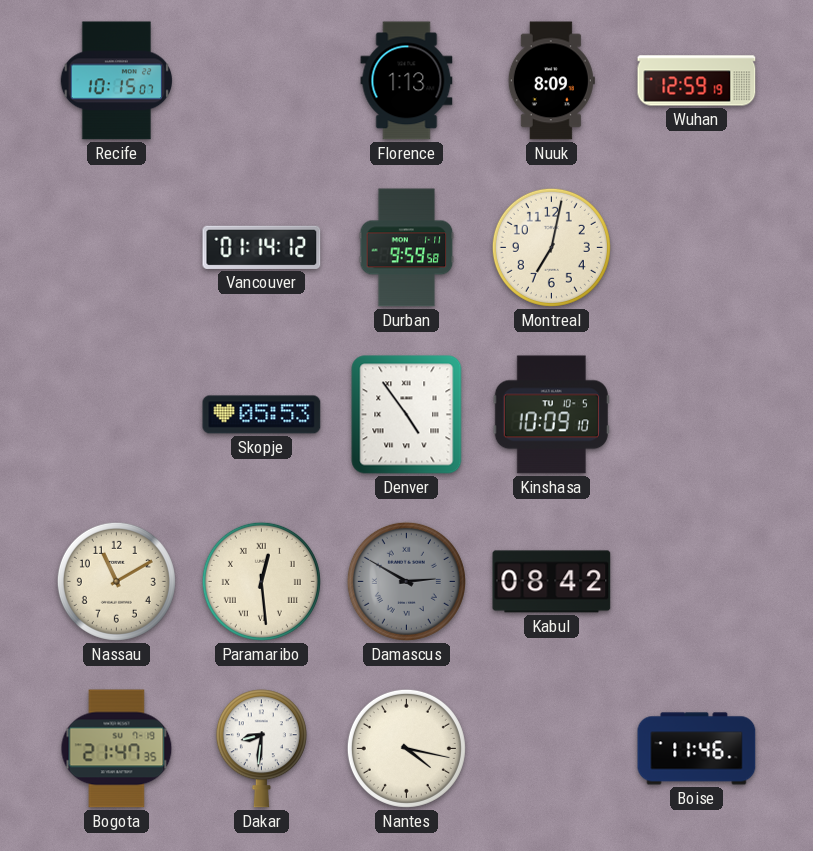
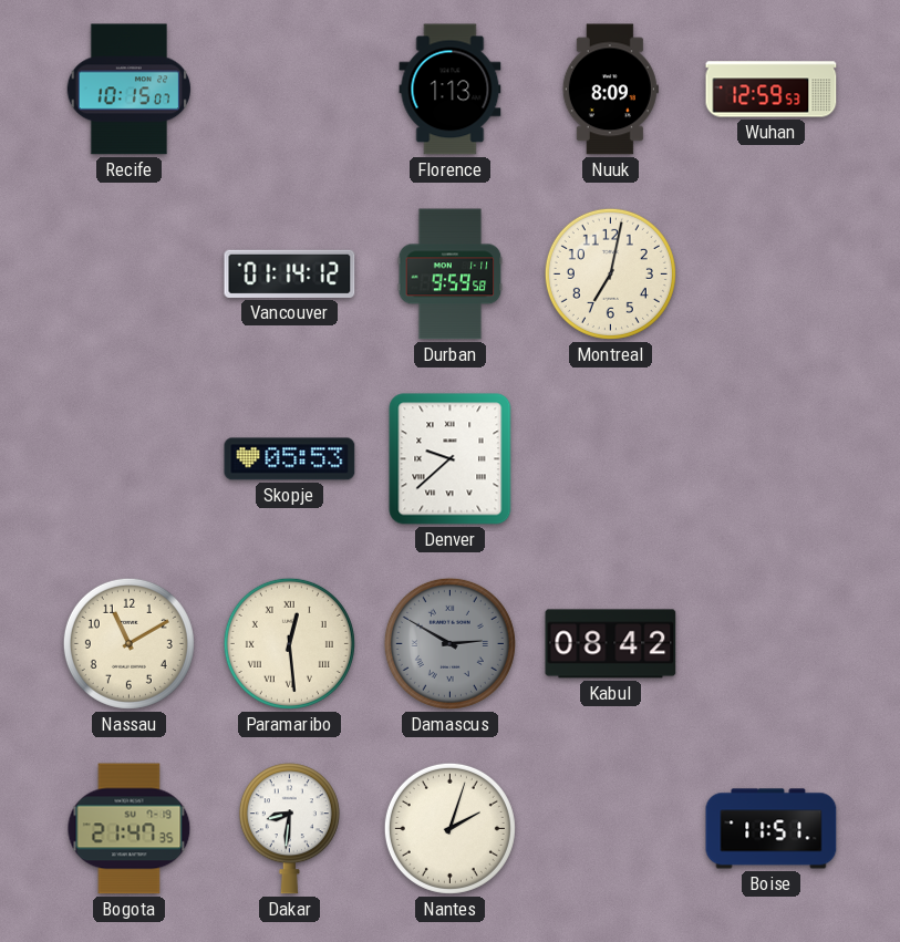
Wuhan: 12:59:19 -> 12:59:53 (772, 90)
Denver: 4:54 -> 9:38 (451, 459)
Kinshasa: 10:09 -> none (551, 415)
Nantes: 4:17 -> 2:03 (449, 828)
Boise: 11:46 -> 11:51 (772, 829)
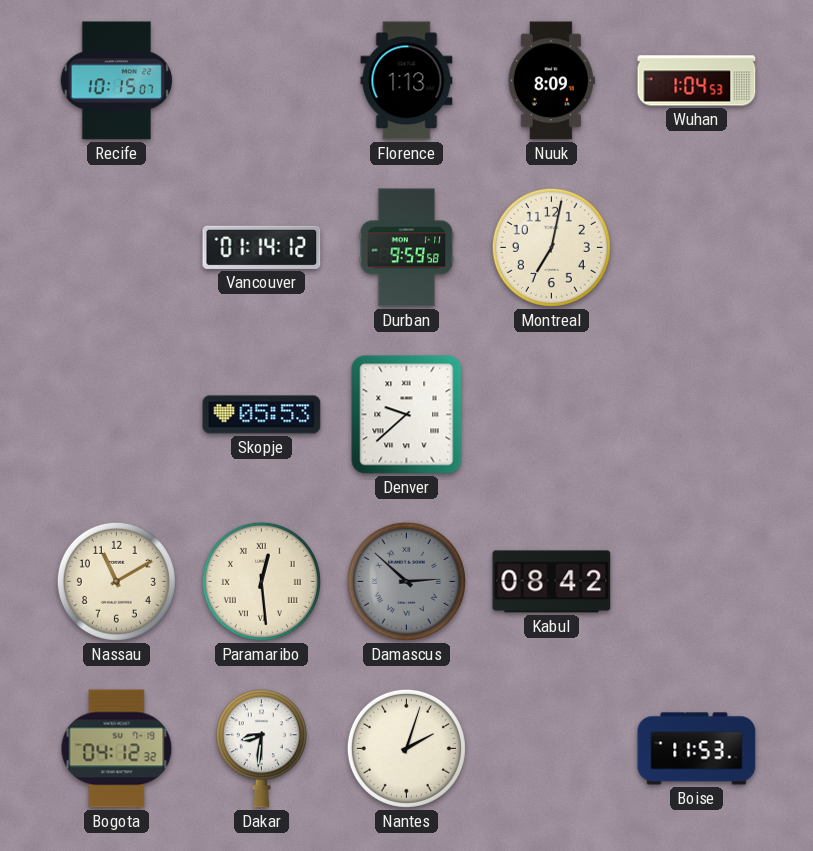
Wuhan: 12:59 -> 1:04 (697, 81)
Damascus: 2:50 -> 2:52 (406, 581)
Bogota: 21:47 -> 04:12 (117, 749)
Boise: 11:51 -> 11:53 (697, 749)
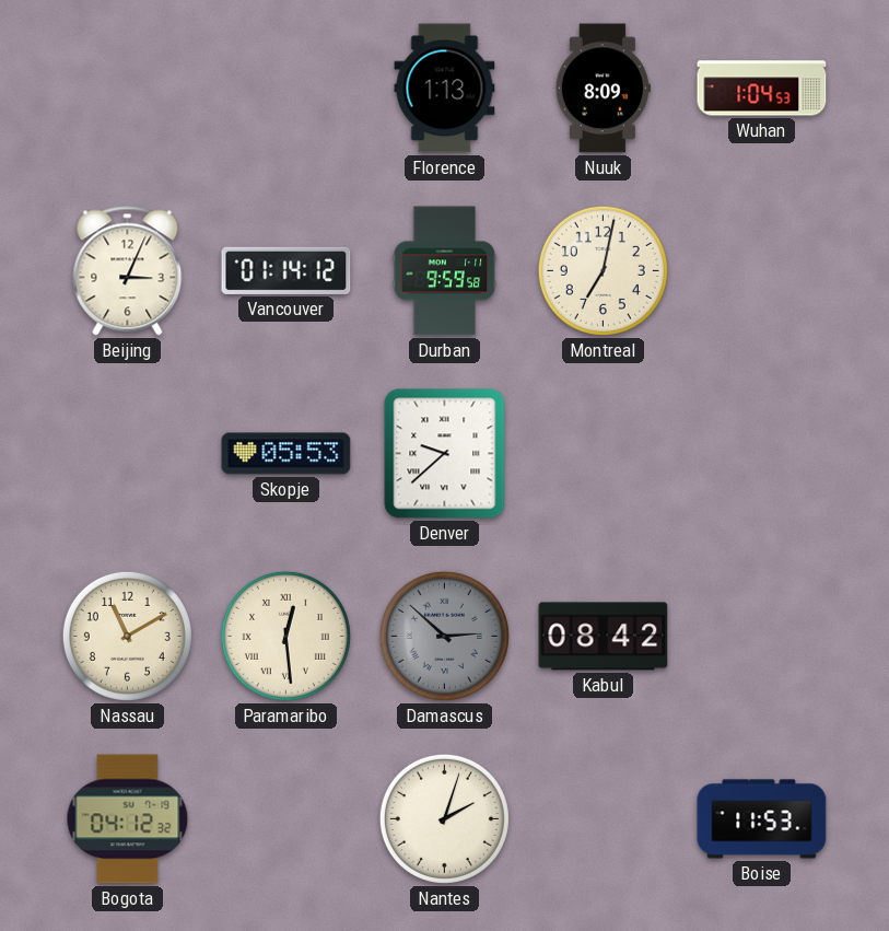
Recife: 10:15 -> none (116, 81)
Beijing: none -> 3:04 (128, 271)
Dakar: 8:31 -> none (261, 749)
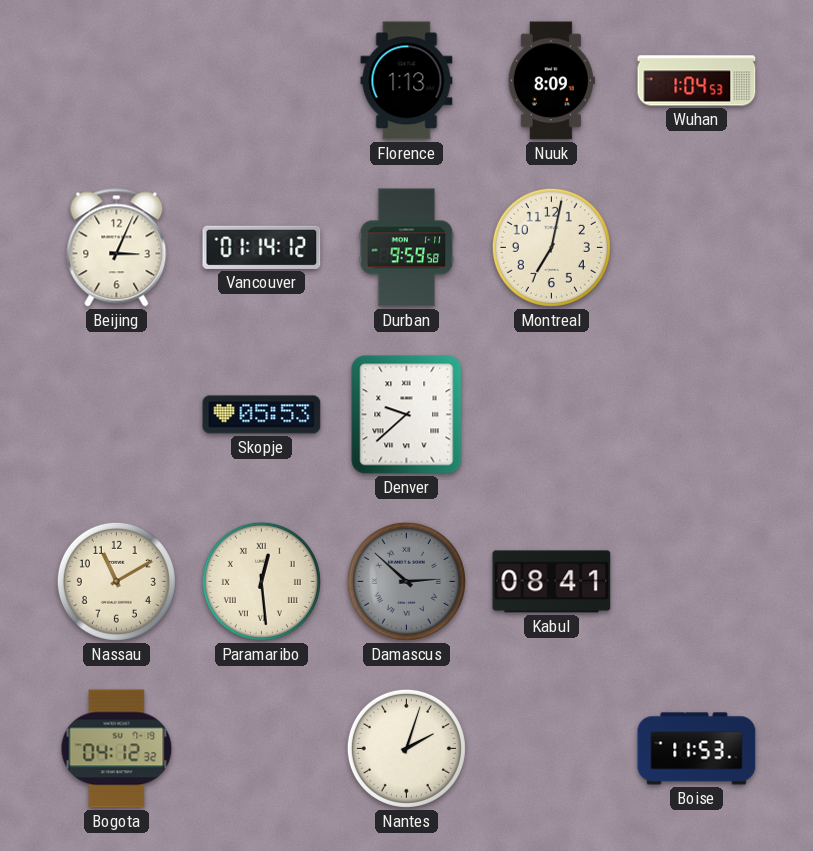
Kabul: 08:42 -> 08:41 (552, 582)
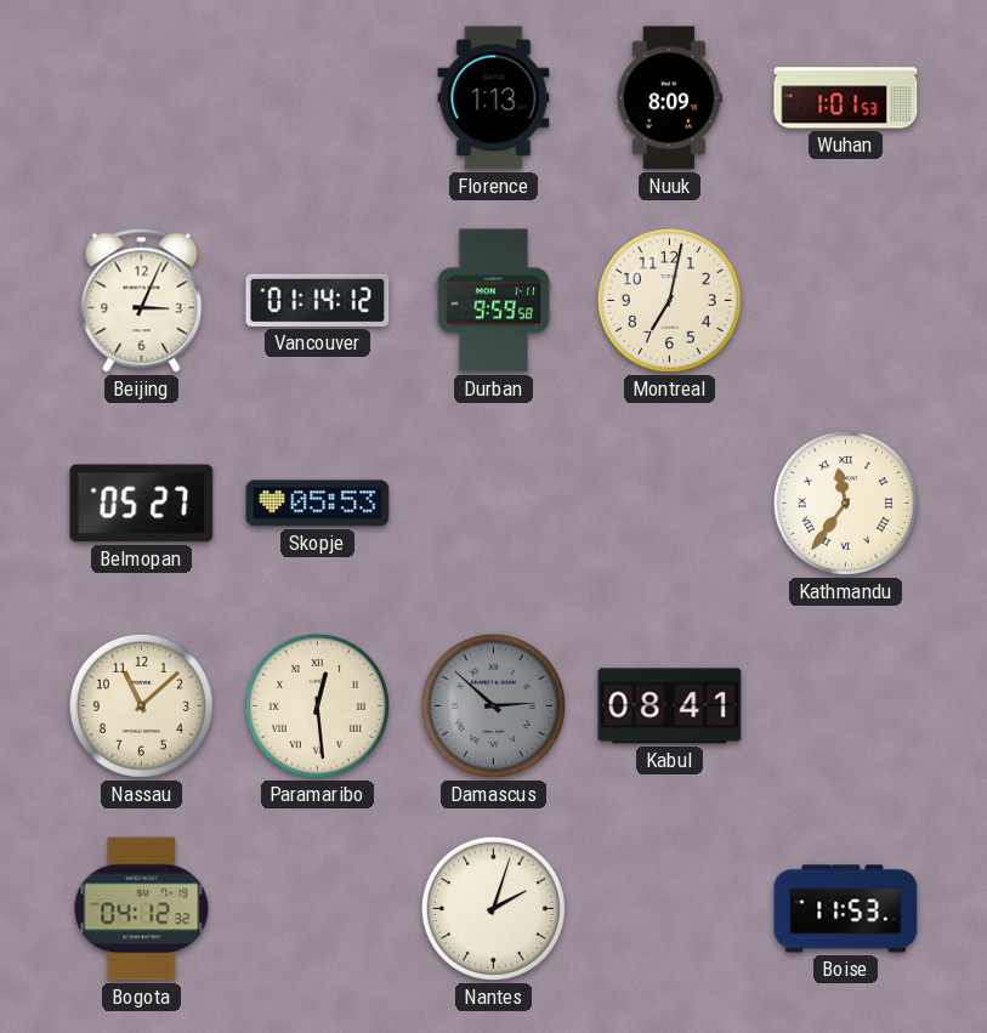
Wuhan: 1:04 -> 1:01 (846, 98)
Belmopan: none -> 05:27 (142, 504)
Denver: 9:38 -> none (407, 415)
Kathmandu: none -> 11:36 (845, 503)
Nassau: 11:10 -> 11:08 (141, 705)
